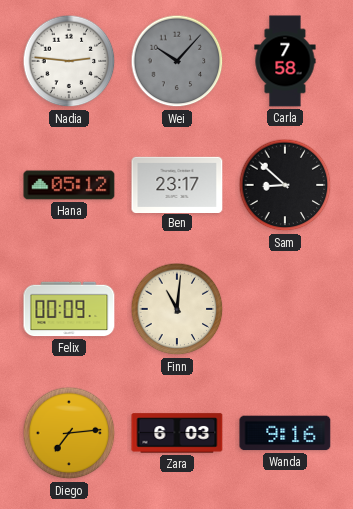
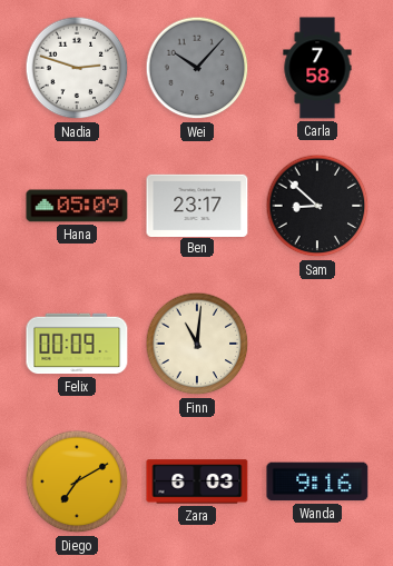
Nadia: 2:46 -> 2:48 (77, 68)
Hana: 05:12 -> 05:09 (77, 206)
Diego: 7:14 -> 7:10 (77, 481)
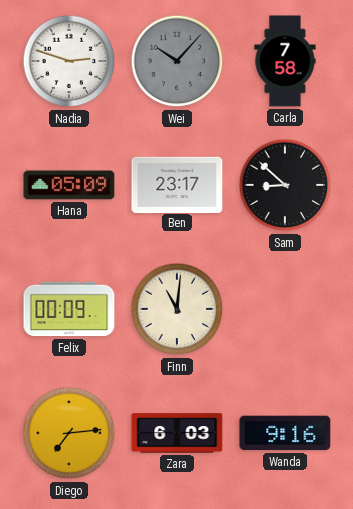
Diego: 7:10 -> 7:14 (69, 433)
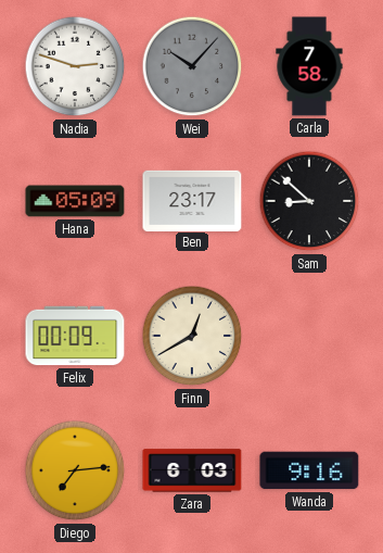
Finn: 11:01 -> 12:40 (192, 336)
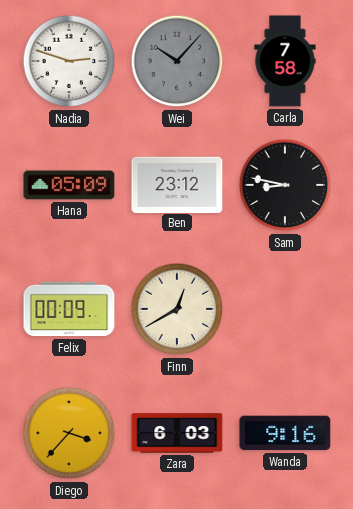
Ben: 23:17 -> 23:12 (177, 184)
Sam: 8:52 -> 8:47 (285, 185)
Diego: 7:14 -> 3:37 (69, 433)
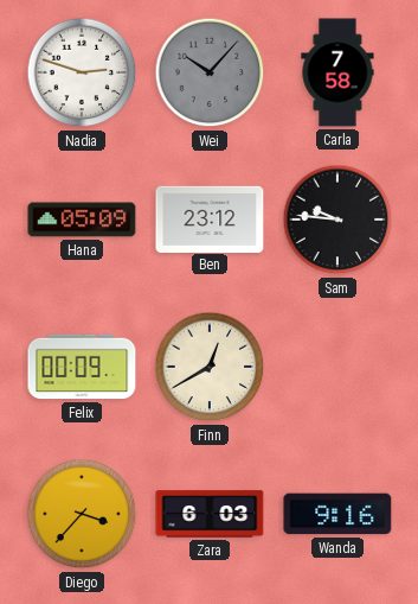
Sam: 8:47 -> 9:46 (337, 220)
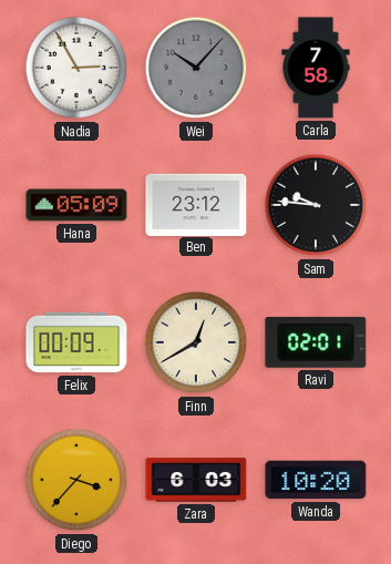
Nadia: 2:48 -> 2:55 (76, 68)
Ravi: none -> 02:01 (316, 342)
Wanda: 9:16 -> 10:20 (316, 480)
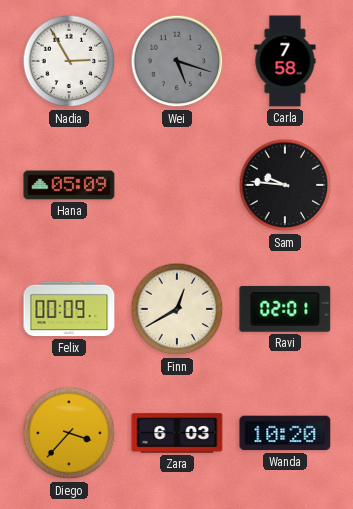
Wei: 10:07 -> 5:18 (177, 61)
Ben: 23:12 -> none (196, 204)
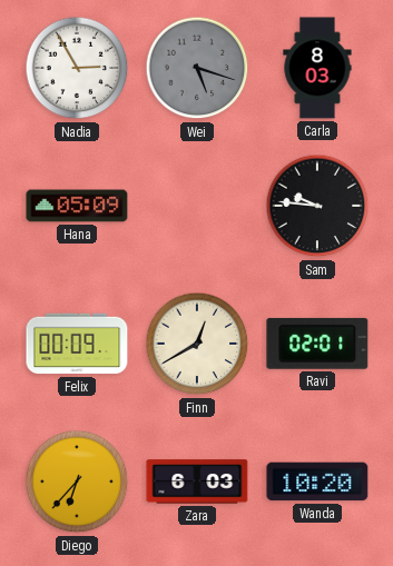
Carla: 7:58 -> 8:03 (317, 68)
Diego: 3:37 -> 6:37 (77, 481)
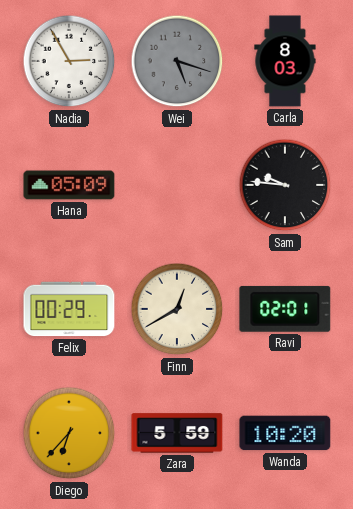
Felix: 00:09 -> 00:29 (69, 309)
Zara: 6:03 -> 5:59 (177, 433)
